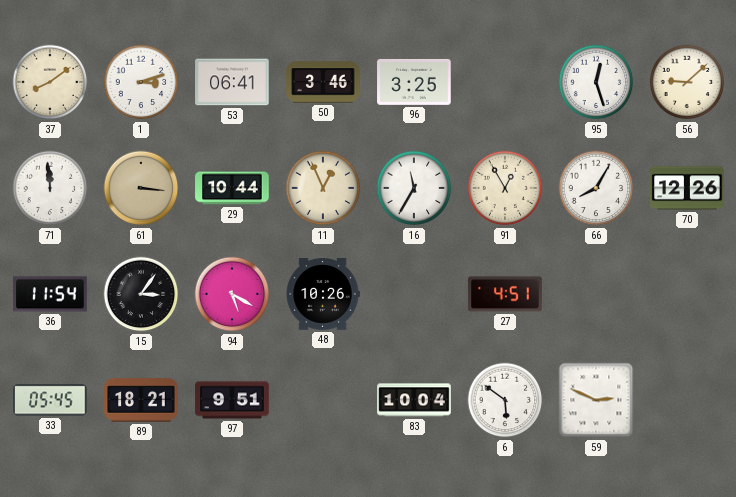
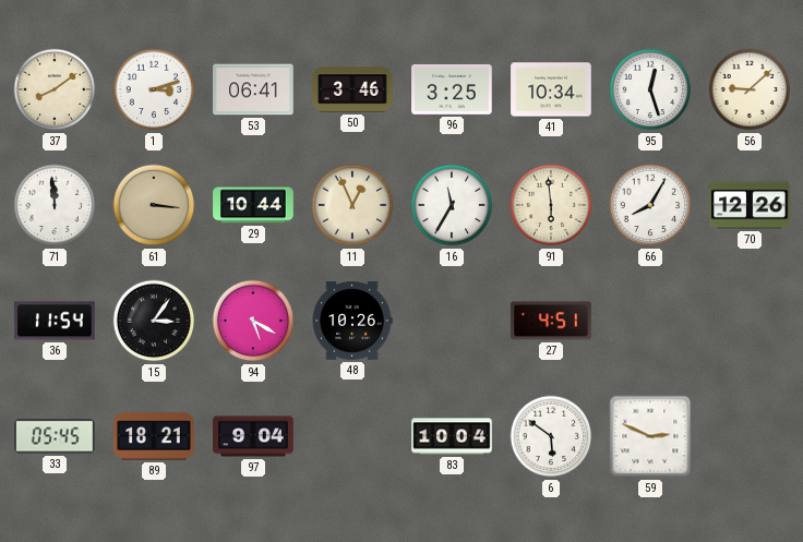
41: none -> 10:34 (551, 89)
91: 12:55 -> 5:59 (551, 205)
97: 9:51 -> 9:04 (253, 436)
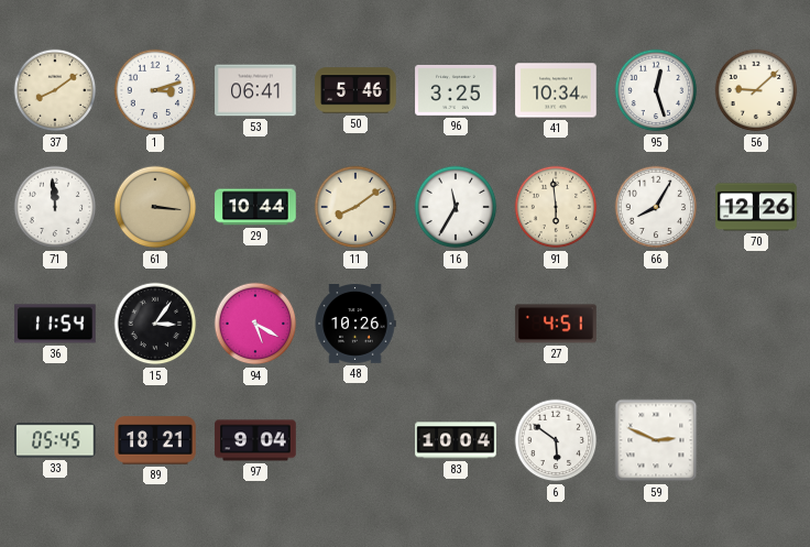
50: 3:46 -> 5:46 (355, 90)
11: 12:56 -> 8:09 (355, 207)
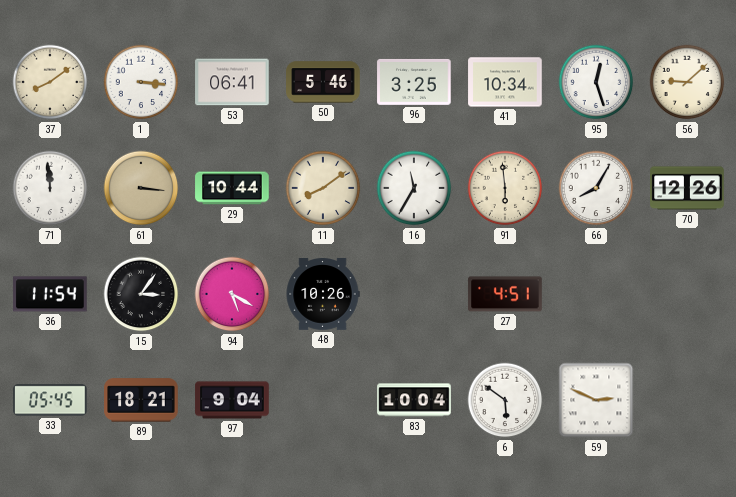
1: 3:12 -> 3:16 (141, 82)
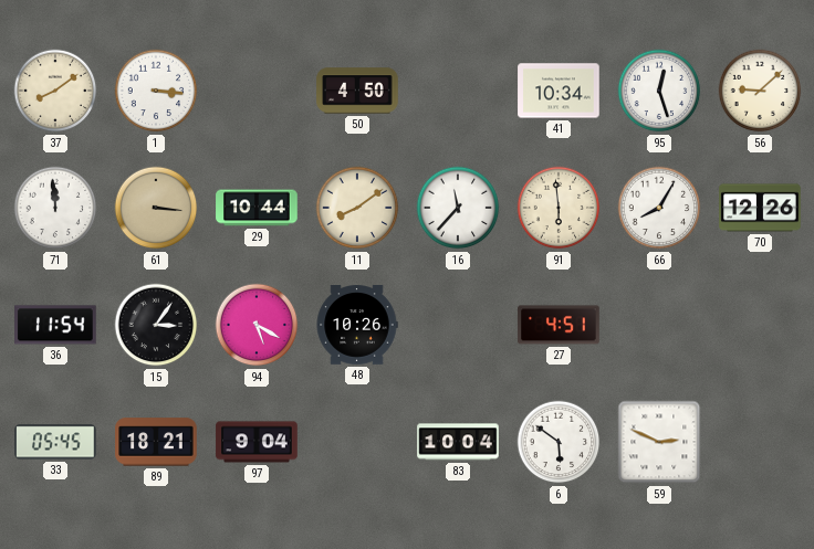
53: 06:41 -> none (232, 82)
50: 5:46 -> 4:50 (357, 91)
96: 3:25 -> none (414, 82)
16: 11:35 -> 11:37 (458, 208)
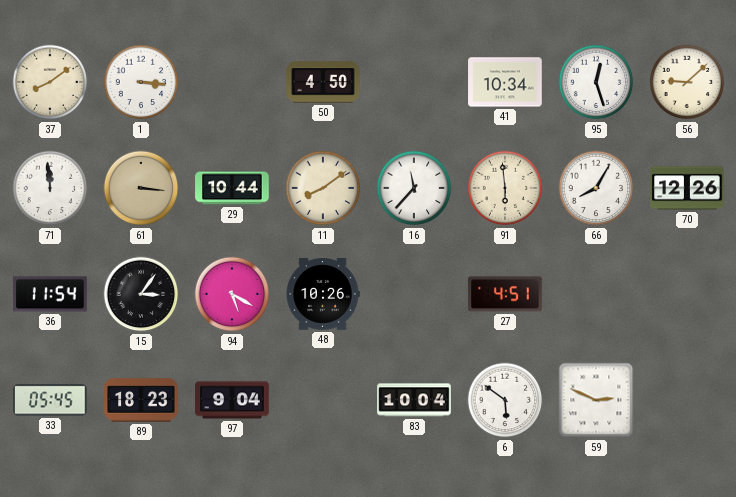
89: 18:21 -> 18:23 (141, 400)
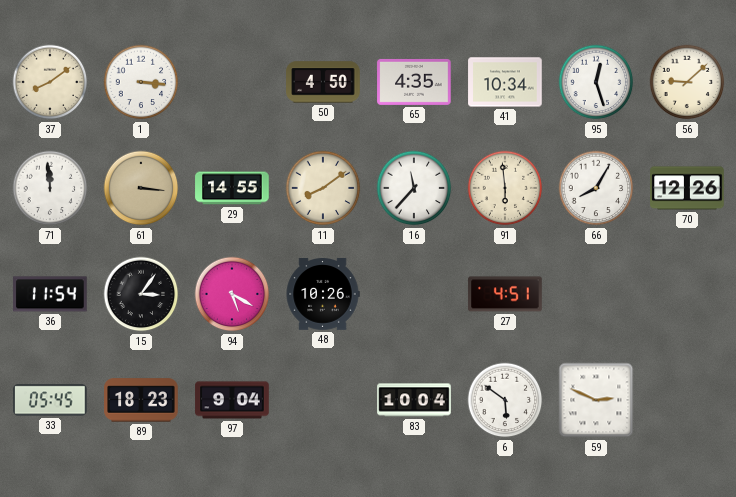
65: none -> 4:35 (414, 82)
29: 10:44 -> 14:55 (232, 188)
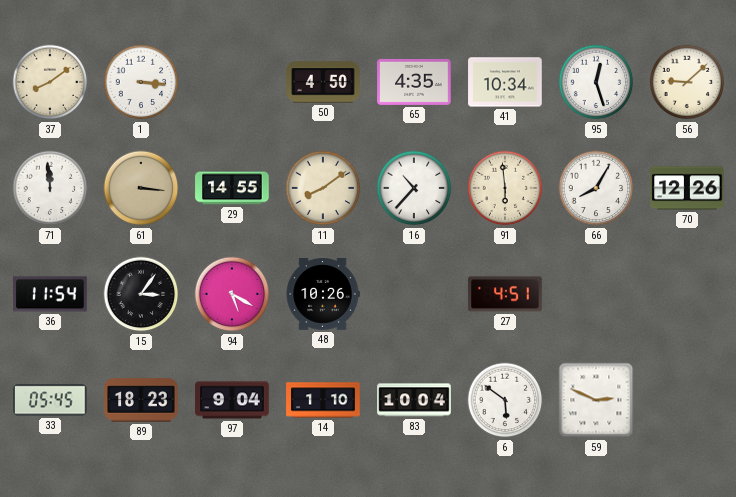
16: 11:37 -> 10:37 (414, 188)
14: none -> 1:10 (323, 400)
